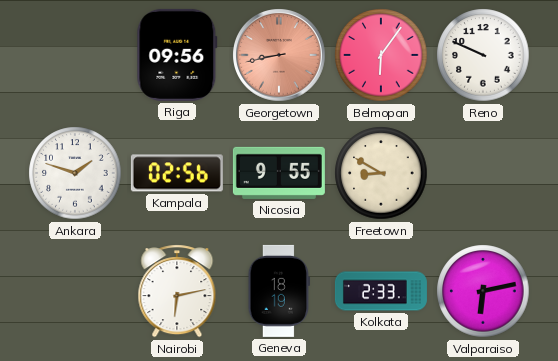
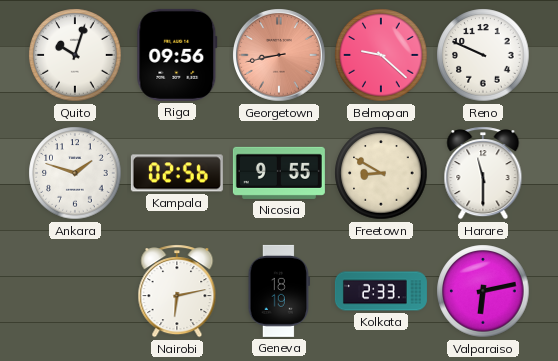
Quito: none -> 10:03 (75, 55)
Belmopan: 6:06 -> 9:22 (381, 55)
Harare: none -> 11:30 (483, 173)
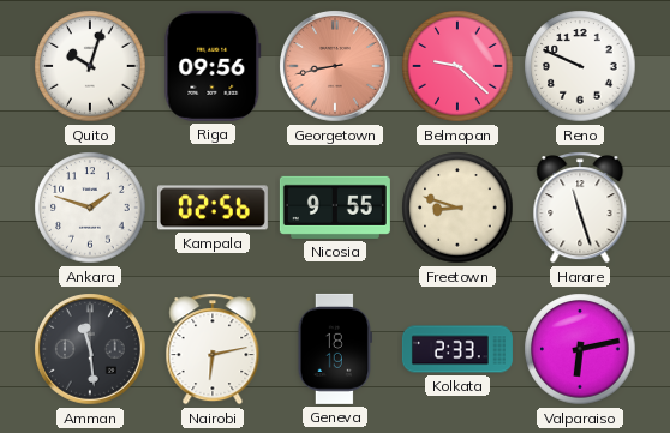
Freetown: 8:50 -> 8:48 (457, 208)
Harare: 11:30 -> 11:27 (580, 208)
Amman: none -> 11:29 (90, 349)
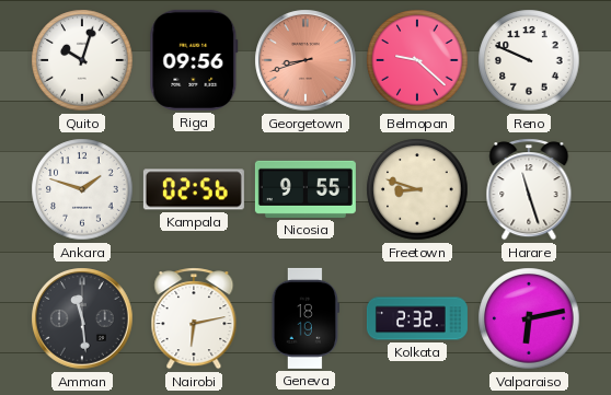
Georgetown: 8:43 -> 8:42 (305, 60)
Kolkata: 2:33 -> 2:32 (417, 318)
